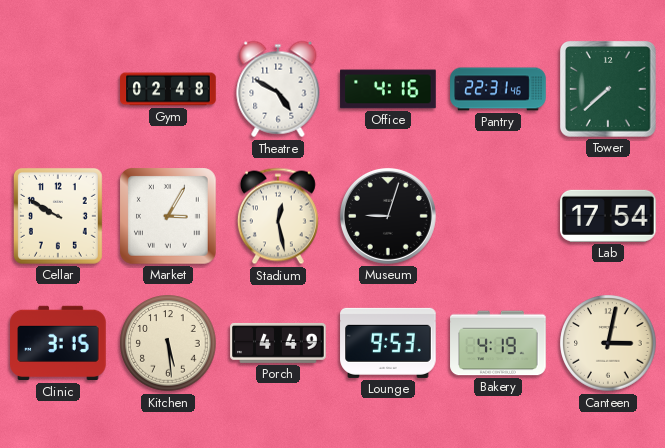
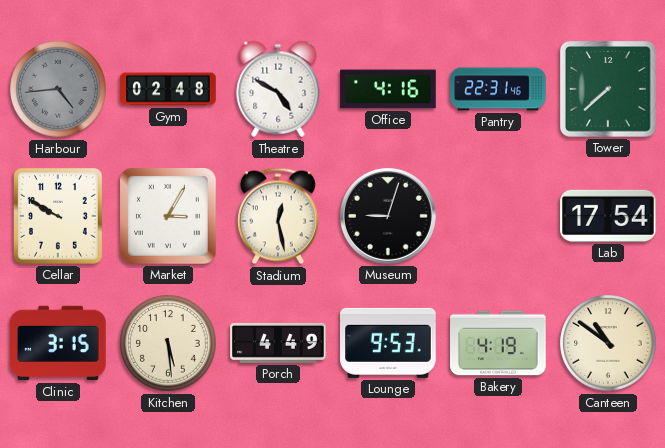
Harbour: none -> 4:44 (58, 89)
Canteen: 3:02 -> 10:51 (608, 343)
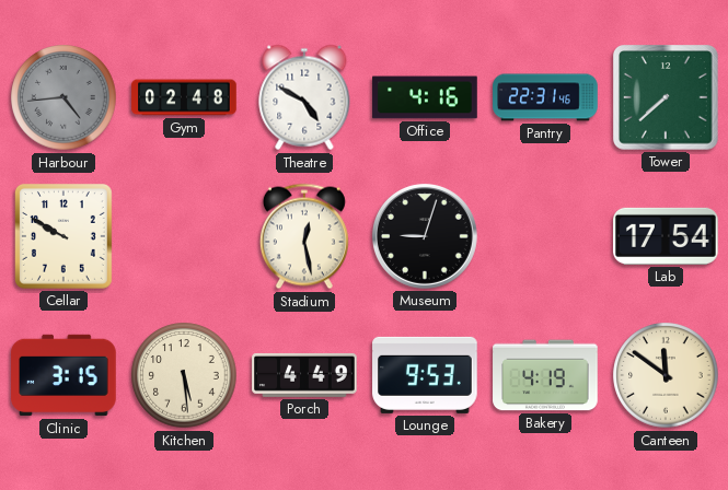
Market: 3:05 -> none (169, 217)
Canteen: 10:51 -> 11:51 (666, 375)
